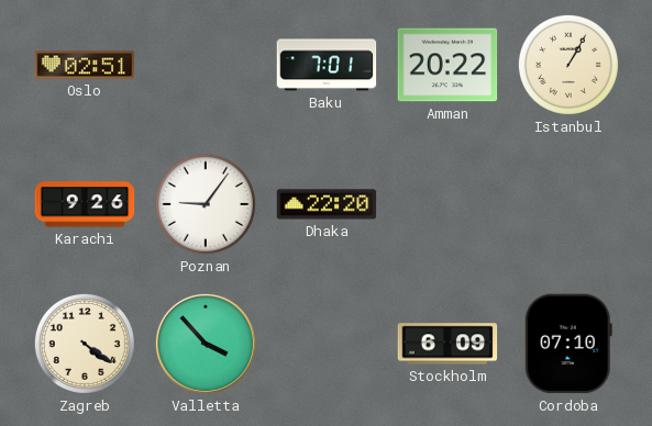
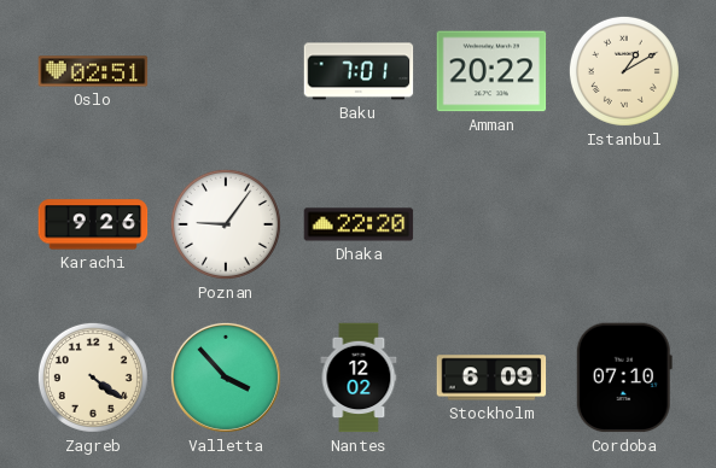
Istanbul: 1:05 -> 1:10 (624, 71)
Nantes: none -> 12:02 (359, 378)
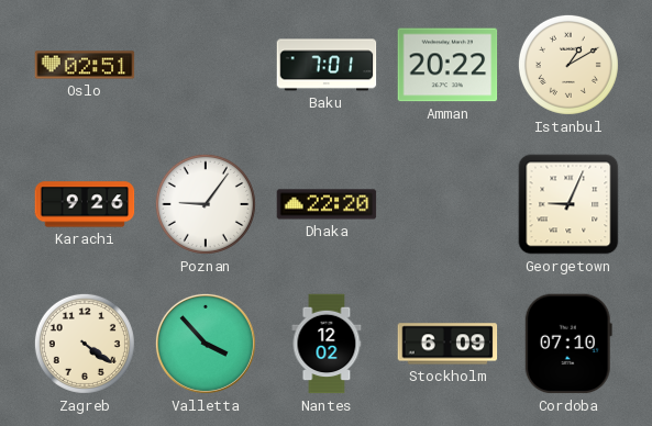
Georgetown: none -> 9:04 (568, 204)
